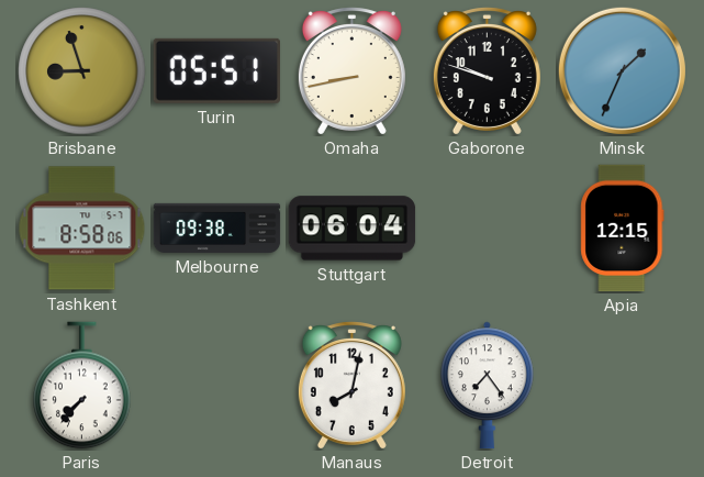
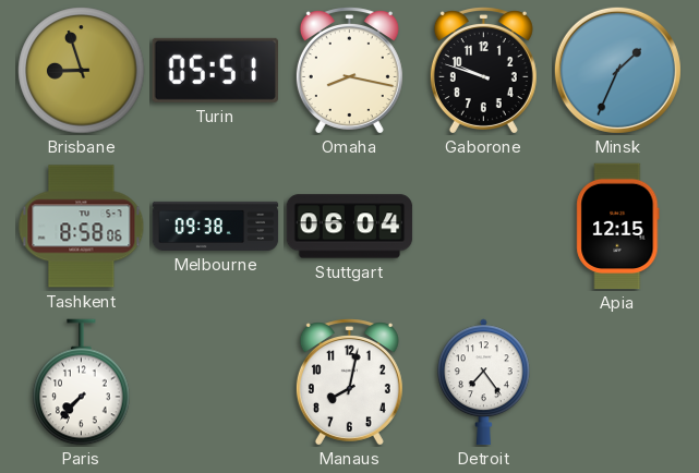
Omaha: 8:43 -> 8:17 (349, 71)
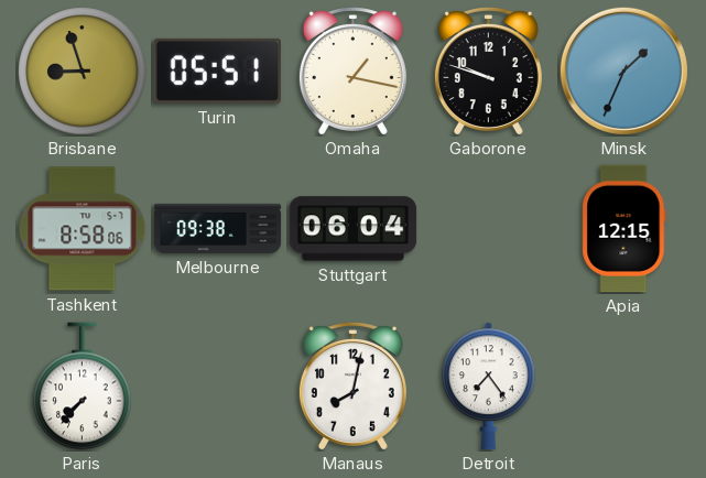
Omaha: 8:17 -> 1:17 (352, 72)
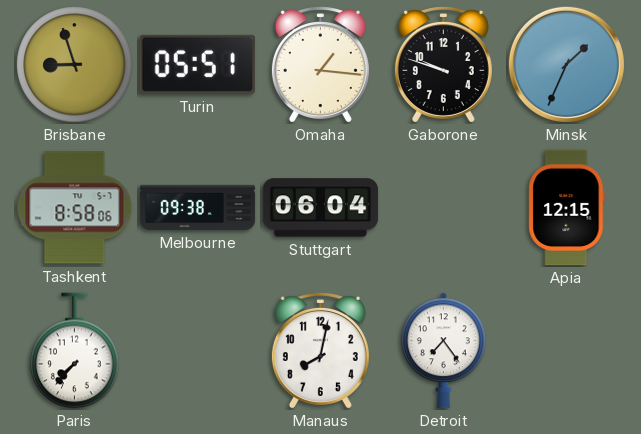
Omaha: 1:17 -> 1:16 (320, 65)
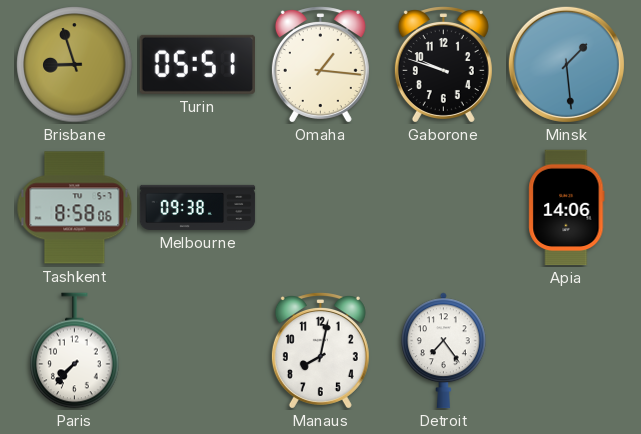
Minsk: 1:34 -> 1:29 (566, 64)
Stuttgart: 06:04 -> none (321, 208)
Apia: 12:15 -> 14:06 (567, 208)
